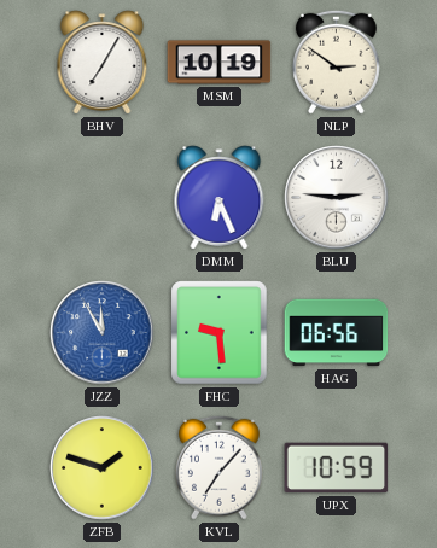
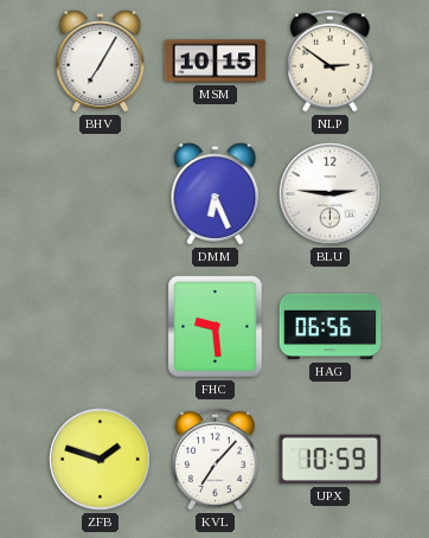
MSM: 10:19 -> 10:15 (216, 62)
JZZ: 11:55 -> none (103, 333)
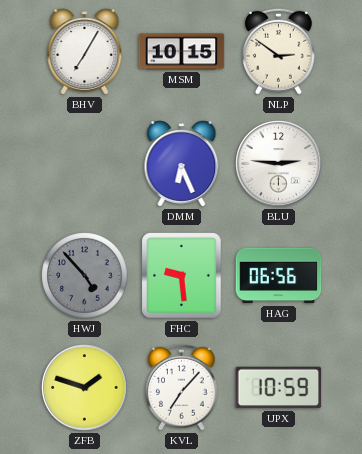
HWJ: none -> 4:53 (85, 276)
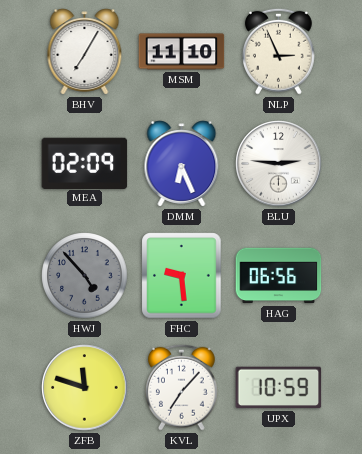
MSM: 10:15 -> 11:10 (182, 52)
NLP: 2:51 -> 2:56 (278, 51)
MEA: none -> 02:09 (85, 163)
ZFB: 1:48 -> 11:48 (85, 388)
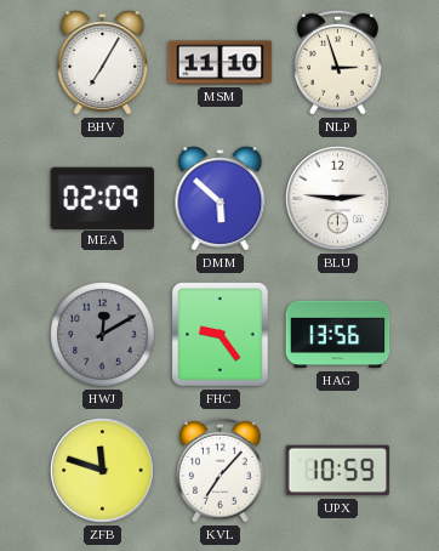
NLP: 2:56 -> 2:57 (337, 62)
DMM: 6:26 -> 5:52 (221, 199)
HWJ: 4:53 -> 12:10 (103, 335)
FHC: 9:29 -> 9:24 (221, 335)
HAG: 06:56 -> 13:56 (338, 335)
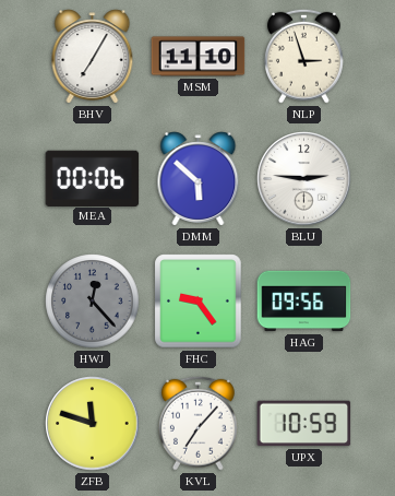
MEA: 02:09 -> 00:06 (93, 178)
HWJ: 12:10 -> 12:23 (93, 302)
HAG: 13:56 -> 09:56 (304, 302)
